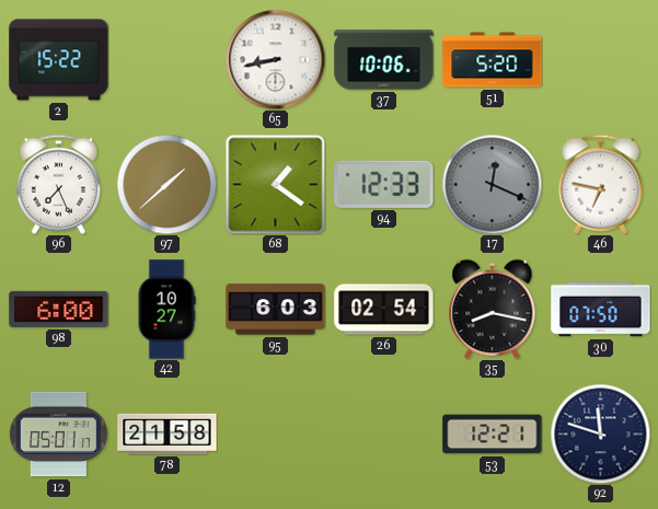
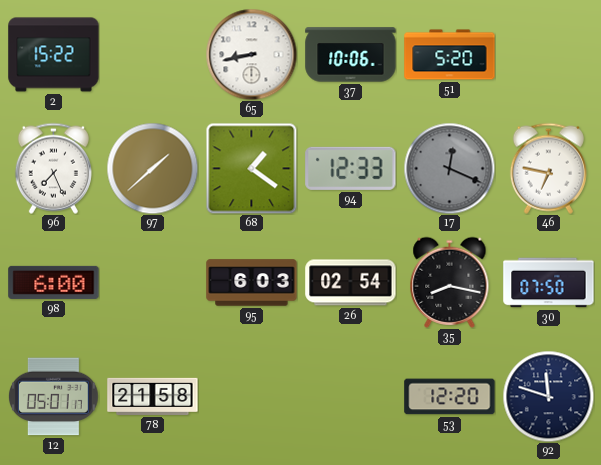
42: 10:27 -> none (166, 310)
53: 12:21 -> 12:20 (450, 397)
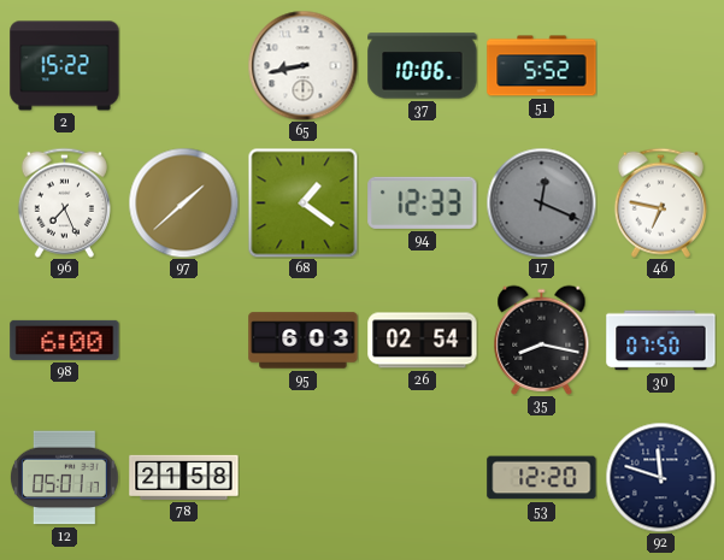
51: 5:20 -> 5:52 (542, 66)
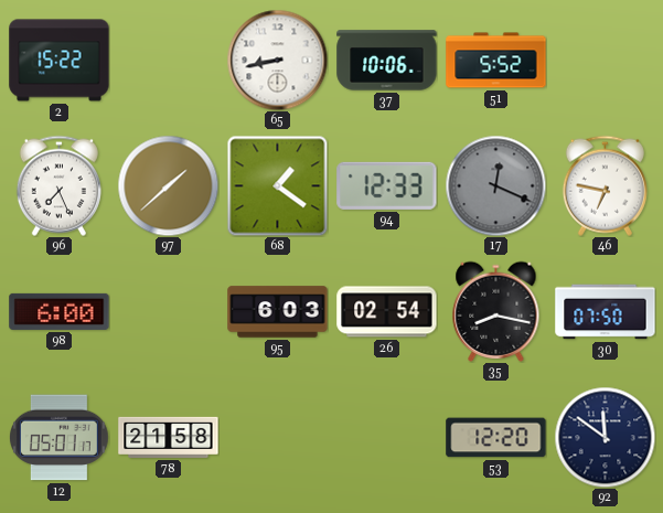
92: 11:48 -> 11:51 (605, 437)
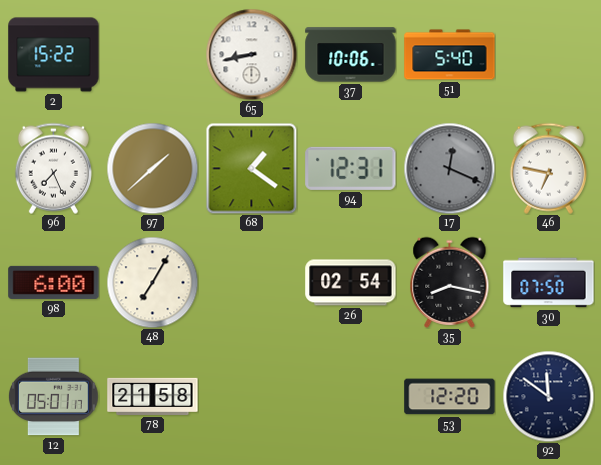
51: 5:52 -> 5:40 (450, 55)
94: 12:33 -> 12:31 (351, 168)
48: none -> 7:05 (152, 282)
95: 6:03 -> none (278, 312)
